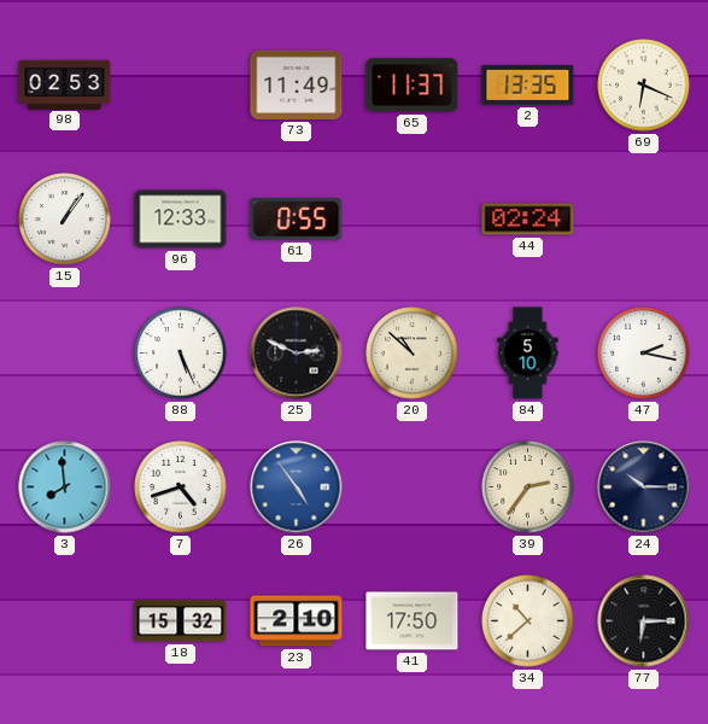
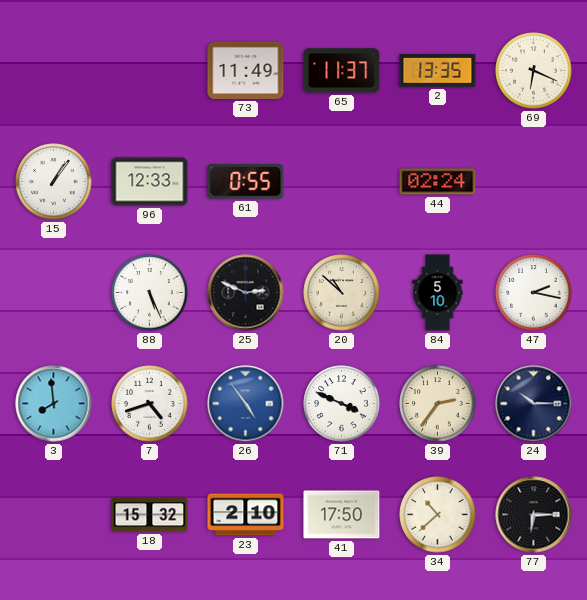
98: 02:53 -> none (65, 84)
71: none -> 3:49 (342, 404)
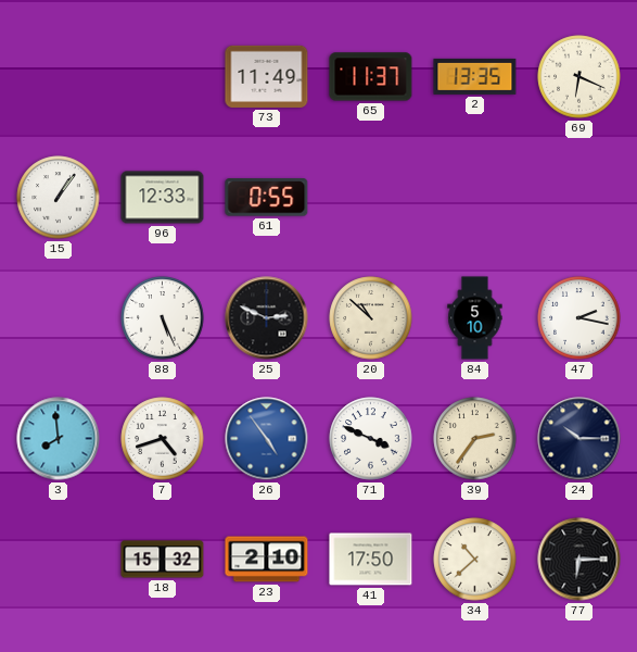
44: 02:24 -> none (438, 182)
